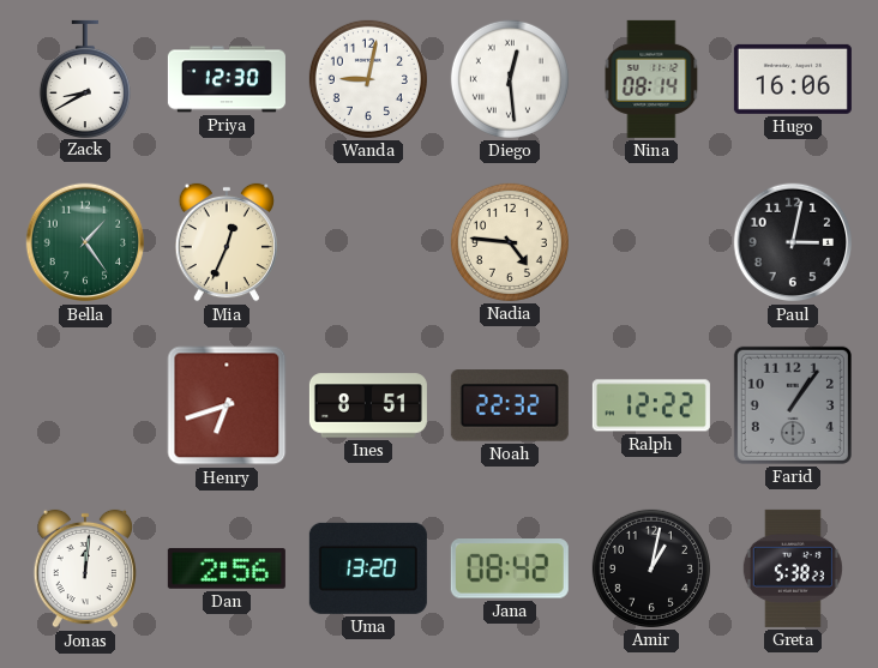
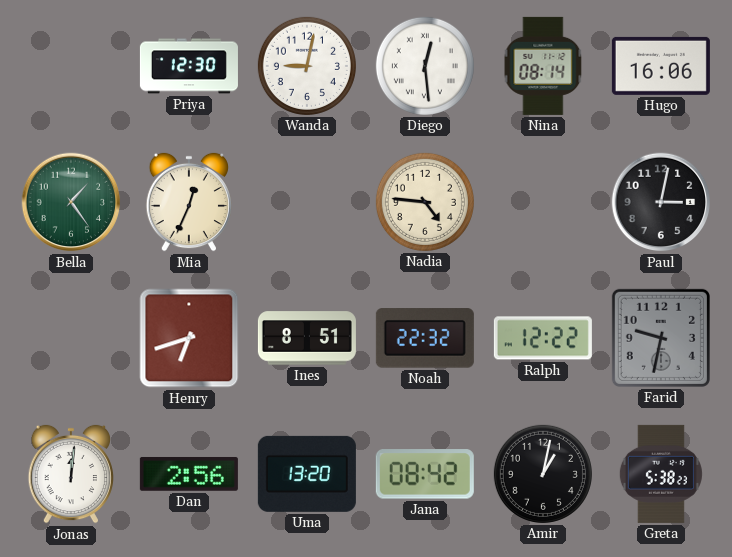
Zack: 8:40 -> none (85, 78)
Farid: 1:06 -> 9:32 (661, 338)
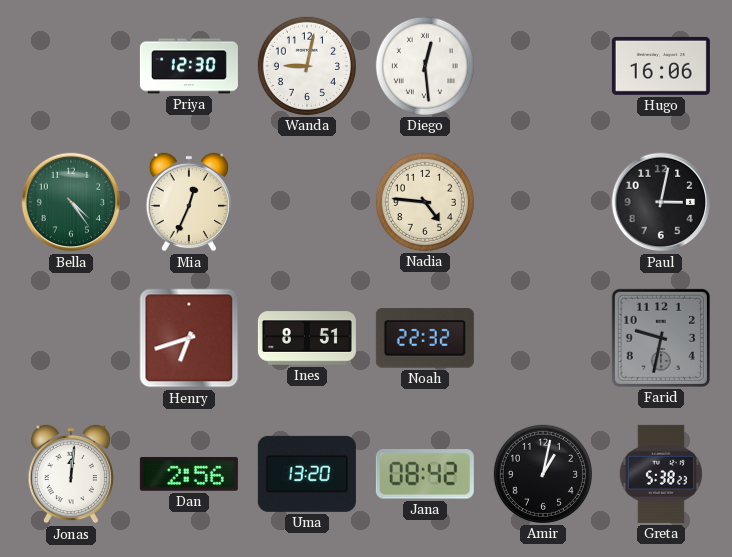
Nina: 08:14 -> none (543, 66)
Bella: 1:24 -> 4:24 (71, 202)
Ralph: 12:22 -> none (543, 338)
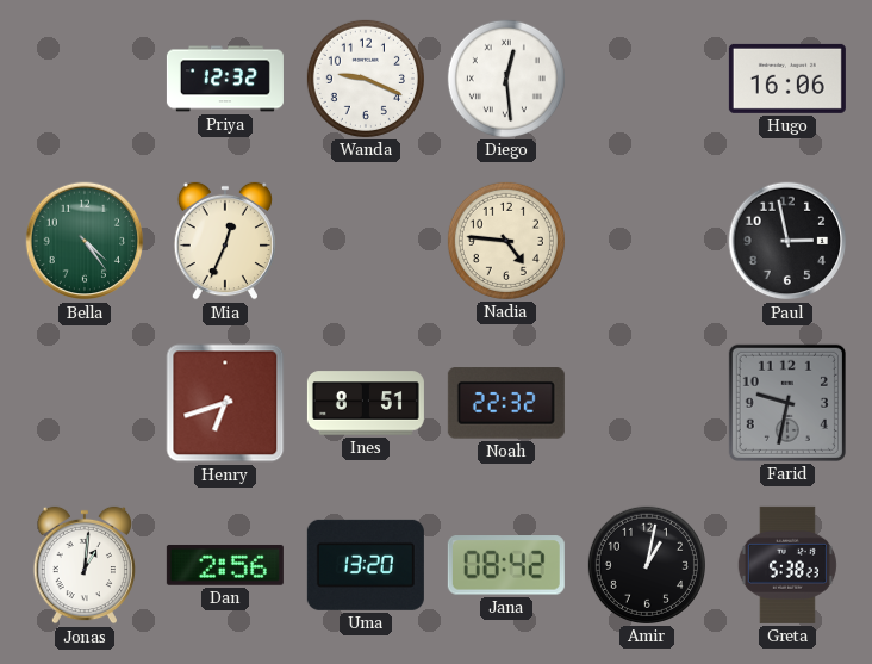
Priya: 12:30 -> 12:32 (225, 79)
Wanda: 9:02 -> 9:19 (366, 79)
Paul: 3:02 -> 2:58 (787, 241)
Jonas: 12:01 -> 1:01 (83, 565)
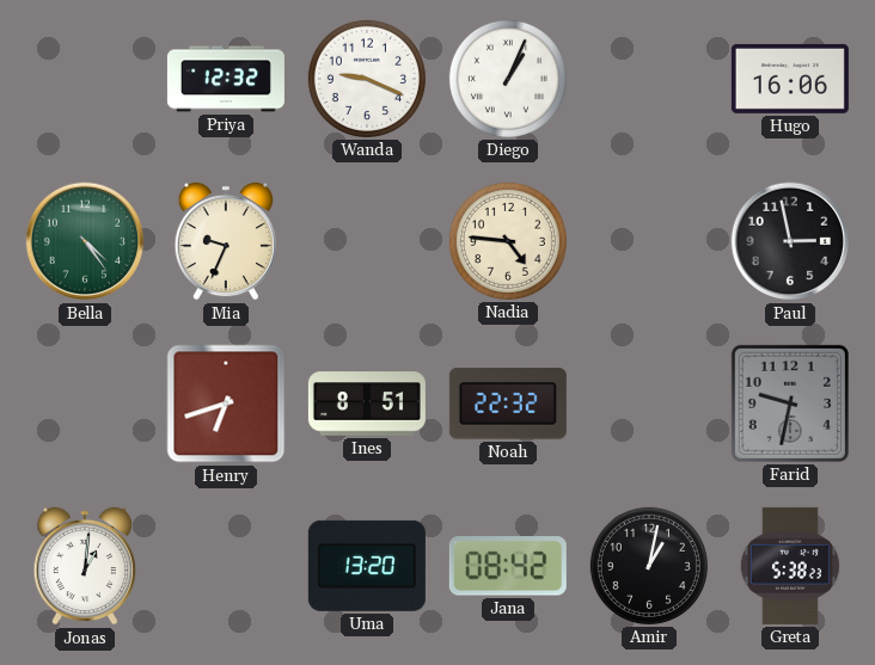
Diego: 12:29 -> 1:04 (508, 79)
Mia: 12:34 -> 9:34 (225, 241)
Dan: 2:56 -> none (225, 565)
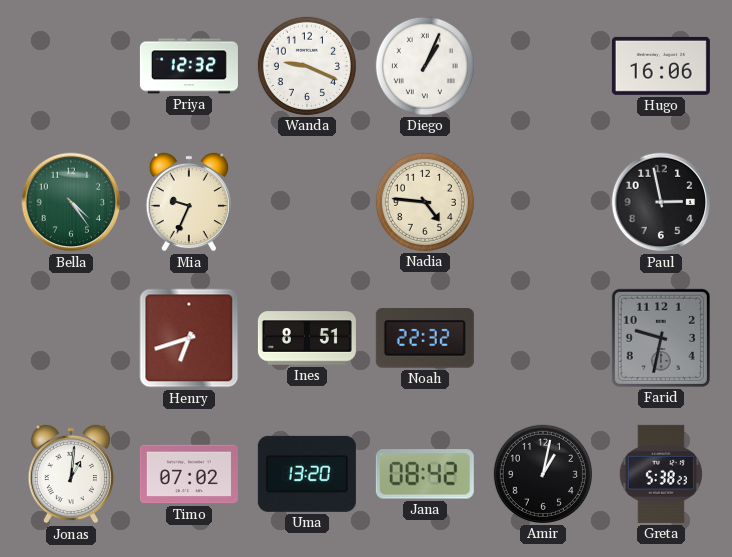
Timo: none -> 07:02 (189, 474)
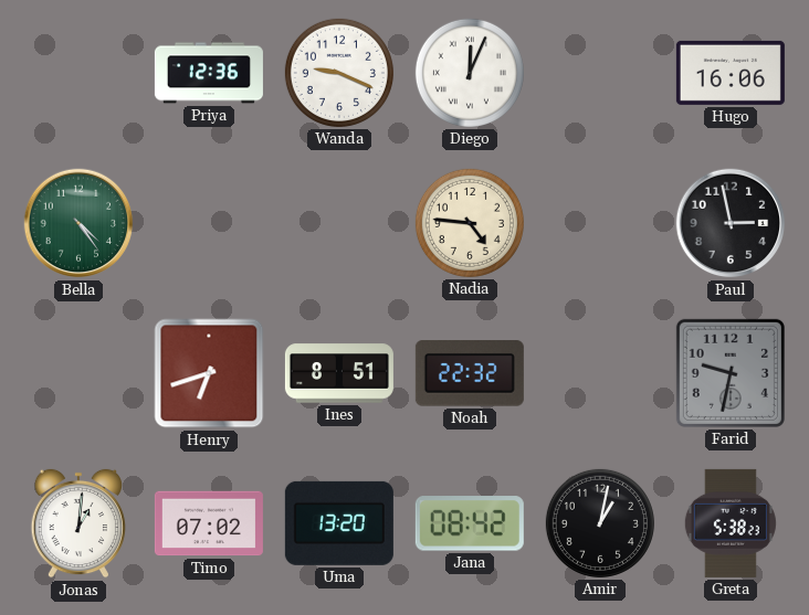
Priya: 12:32 -> 12:36 (209, 73)
Diego: 1:04 -> 12:04 (470, 73)
Mia: 9:34 -> none (188, 202)
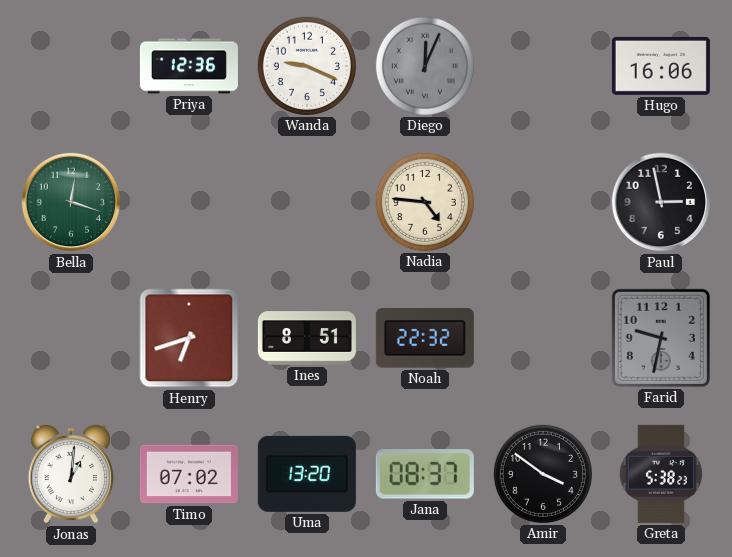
Diego dial: white -> grey (425, 66)
Bella: 4:24 -> 12:18 (71, 202)
Jana: 08:42 -> 08:37 (425, 474)
Amir: 1:02 -> 3:51 (543, 474)
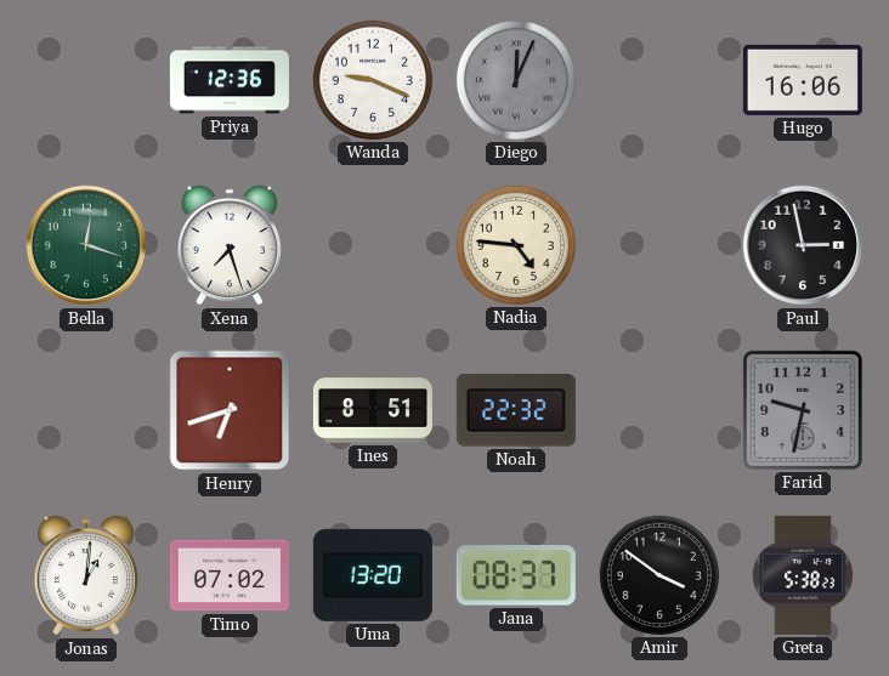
Xena: none -> 7:27 (228, 245)
